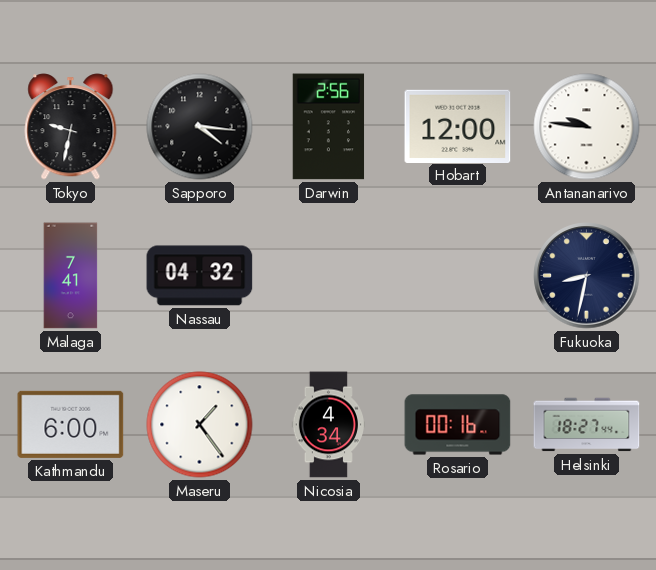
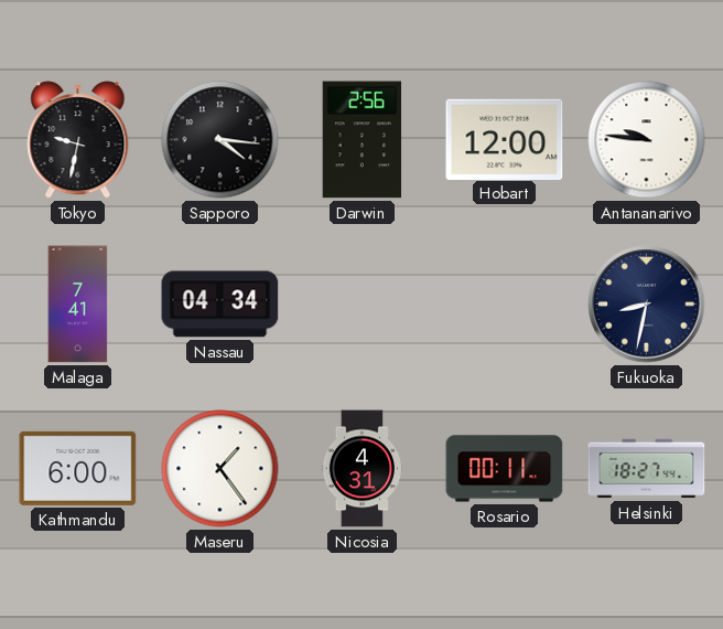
Nassau: 04:32 -> 04:34 (220, 305)
Nicosia: 4:34 -> 4:31 (361, 469)
Rosario: 00:16 -> 00:11 (505, 469)
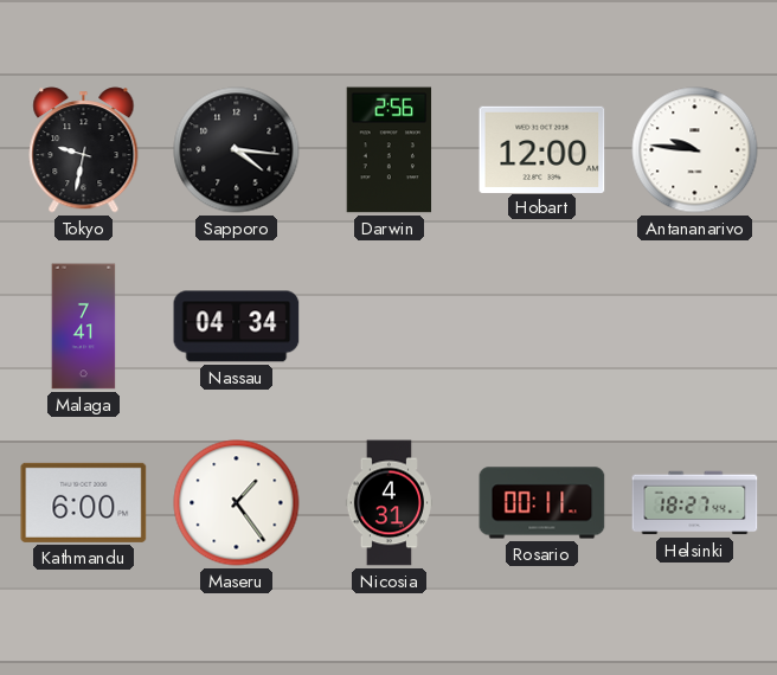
Fukuoka: 8:32 -> none (647, 305)
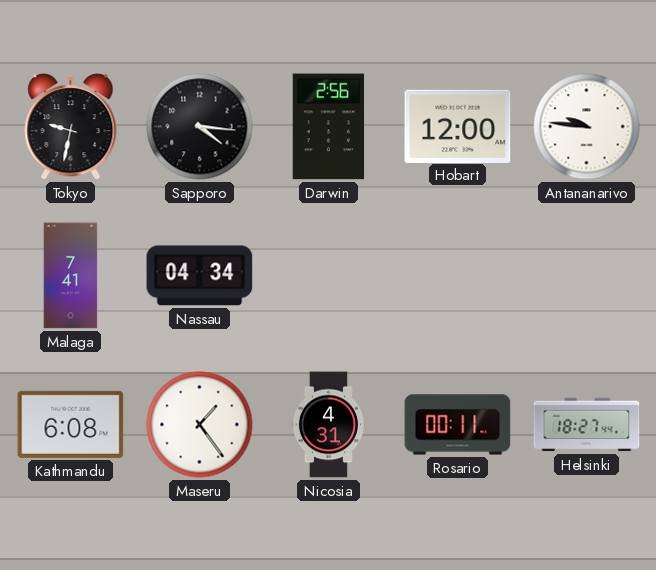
Kathmandu: 6:00 -> 6:08 (71, 424)
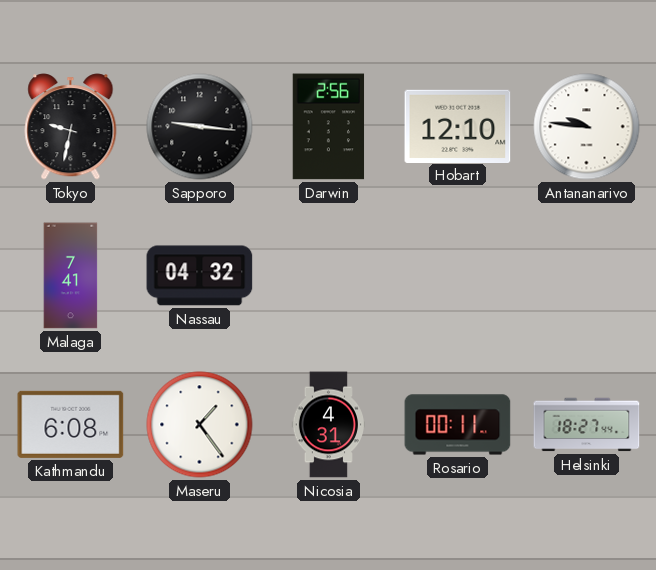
Sapporo: 4:16 -> 9:16 (200, 127)
Hobart: 12:00 -> 12:10 (458, 126)
Nassau: 04:34 -> 04:32 (200, 276)
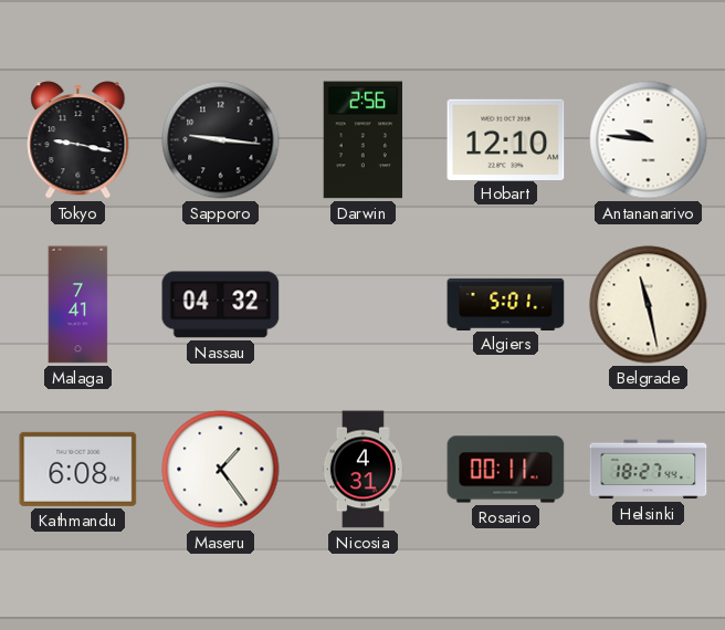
Tokyo: 9:32 -> 9:17 (78, 140)
Algiers: none -> 5:01 (506, 304)
Belgrade: none -> 11:28 (649, 305)
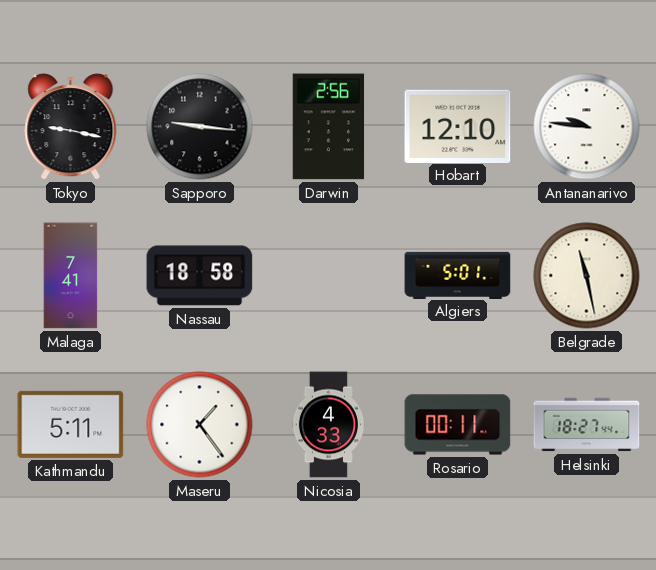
Nassau: 04:32 -> 18:58 (200, 276)
Kathmandu: 6:08 -> 5:11 (71, 424)
Nicosia: 4:31 -> 4:33 (328, 425)
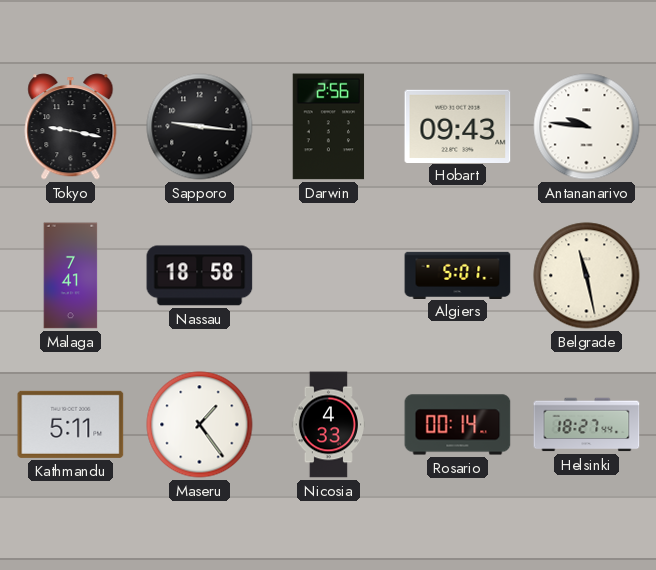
Hobart: 12:10 -> 09:43 (458, 126)
Rosario: 00:11 -> 00:14 (458, 425)
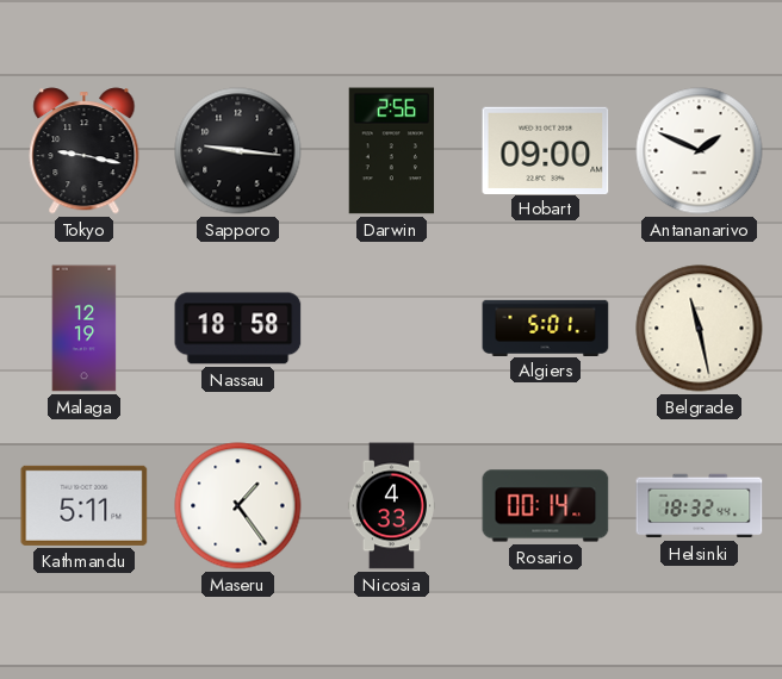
Hobart: 09:43 -> 09:00 (546, 150)
Antananarivo: 9:46 -> 1:49 (700, 151)
Malaga: 7:41 -> 12:19 (85, 329)
Helsinki: 18:27 -> 18:32 (700, 506)
